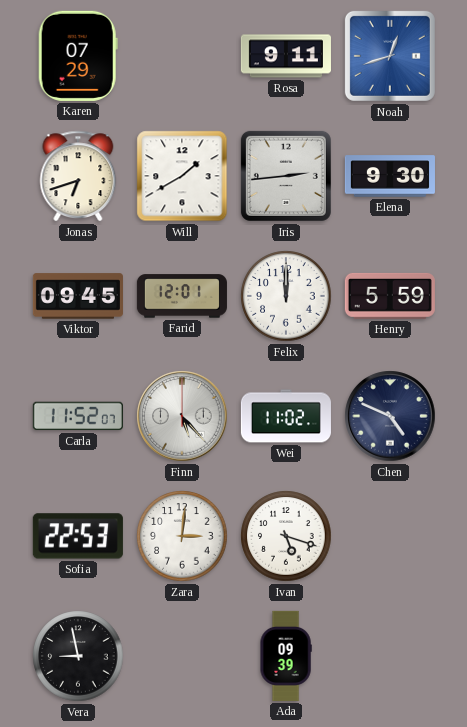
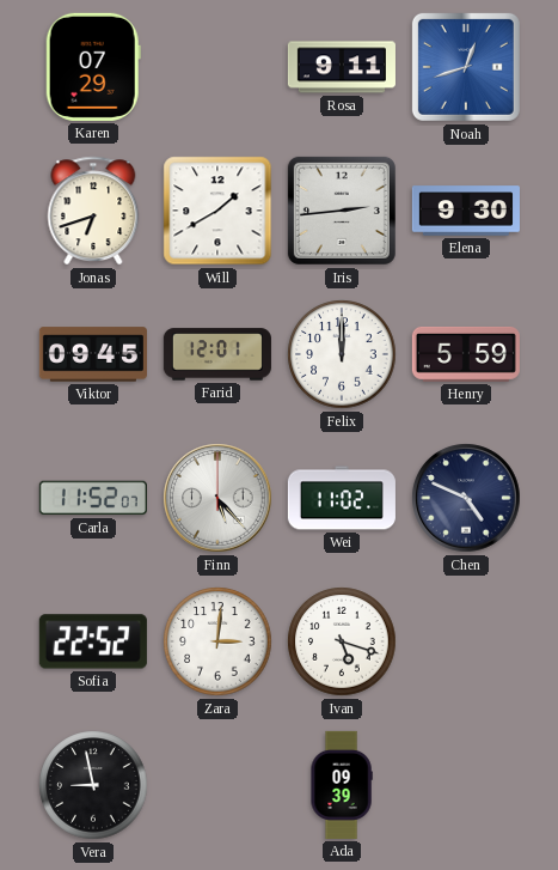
Sofia: 22:53 -> 22:52 (93, 641)
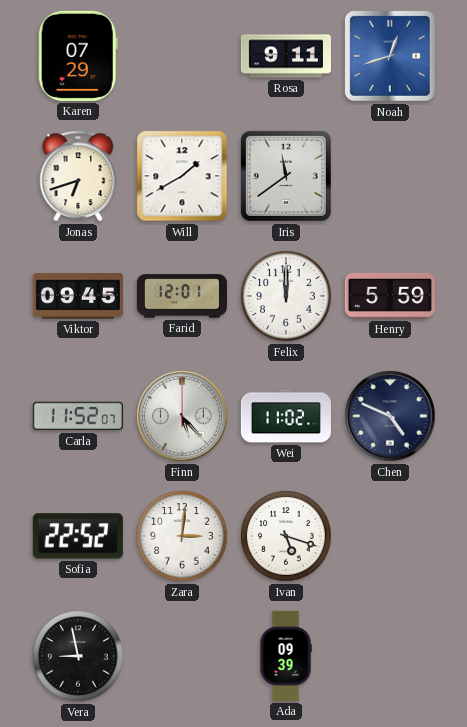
Iris: 2:44 -> 11:39 (286, 176)
Elena: 9:30 -> none (466, 211)
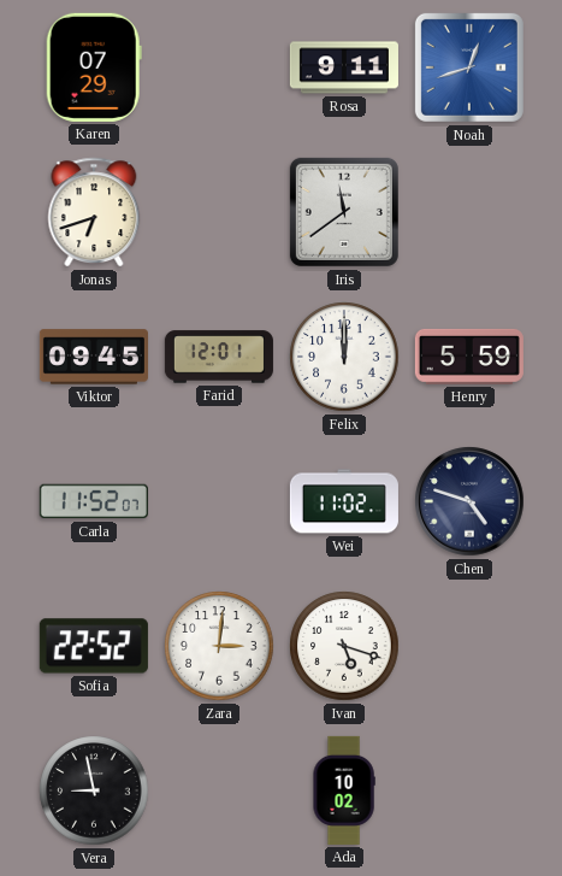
Will: 1:40 -> none (182, 176)
Finn: 5:23 -> none (182, 416)
Chen: 4:49 -> 4:48 (469, 501)
Ada: 09:39 -> 10:02 (344, 790)
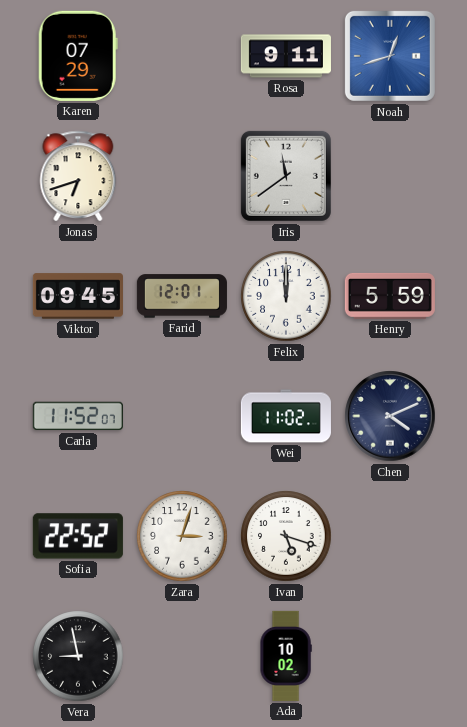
Chen: 4:48 -> 4:11 (390, 416)
Zara: 3:01 -> 3:03 (182, 536)
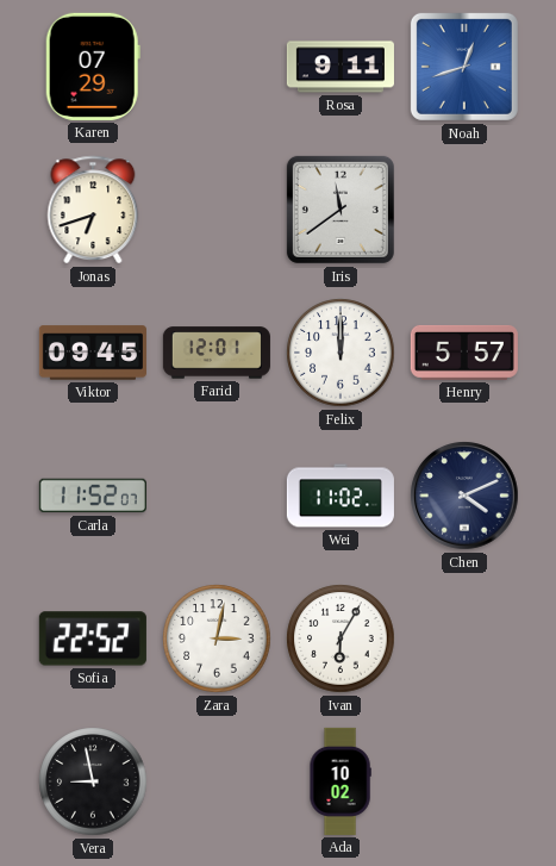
Henry: 5:59 -> 5:57 (464, 353)
Zara: 3:03 -> 3:02 (217, 638)
Ivan: 5:18 -> 6:05 (341, 638)
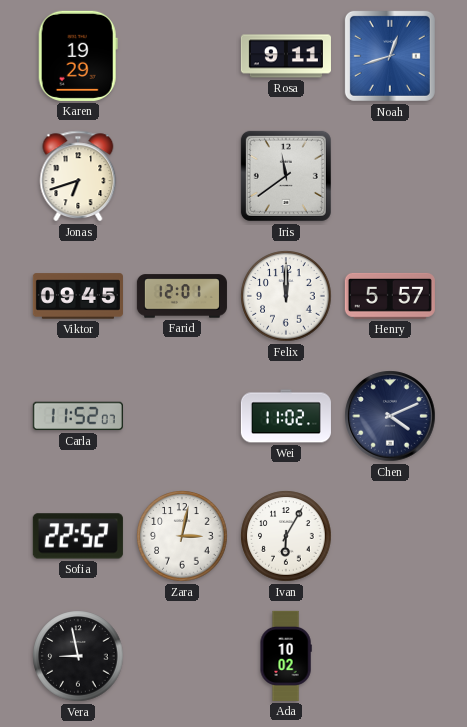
Karen: 07:29 -> 19:29 (78, 56)
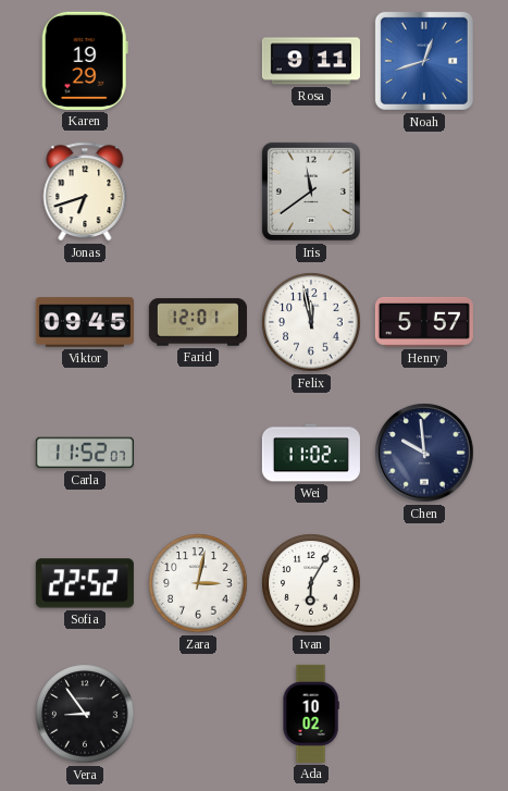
Felix: 12:00 -> 11:58 (311, 322)
Chen: 4:11 -> 9:59 (424, 453)
Vera: 8:58 -> 8:54 (85, 714)
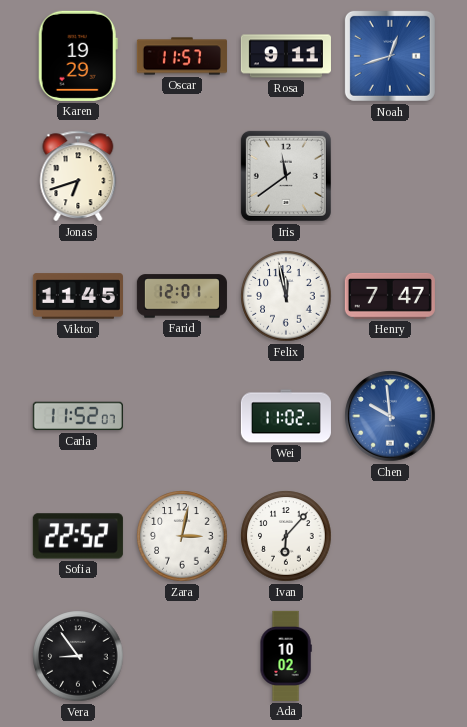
Oscar: none -> 11:57 (182, 56)
Viktor: 09:45 -> 11:45 (78, 296)
Henry: 5:57 -> 7:47 (390, 296)
Chen dial: navy -> blue (390, 416)
Ivan: 6:05 -> 6:07 (286, 536)
